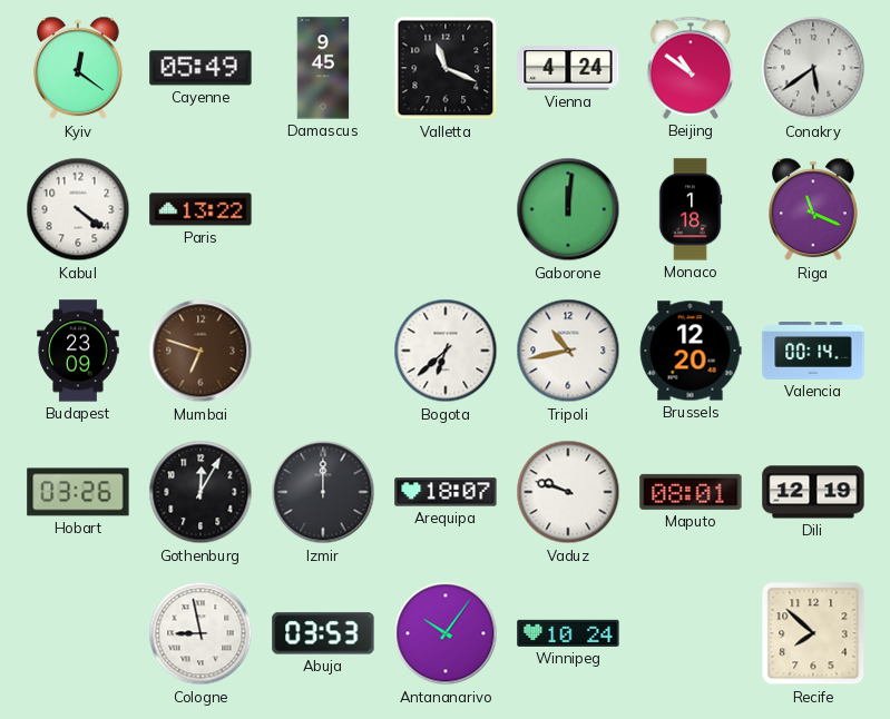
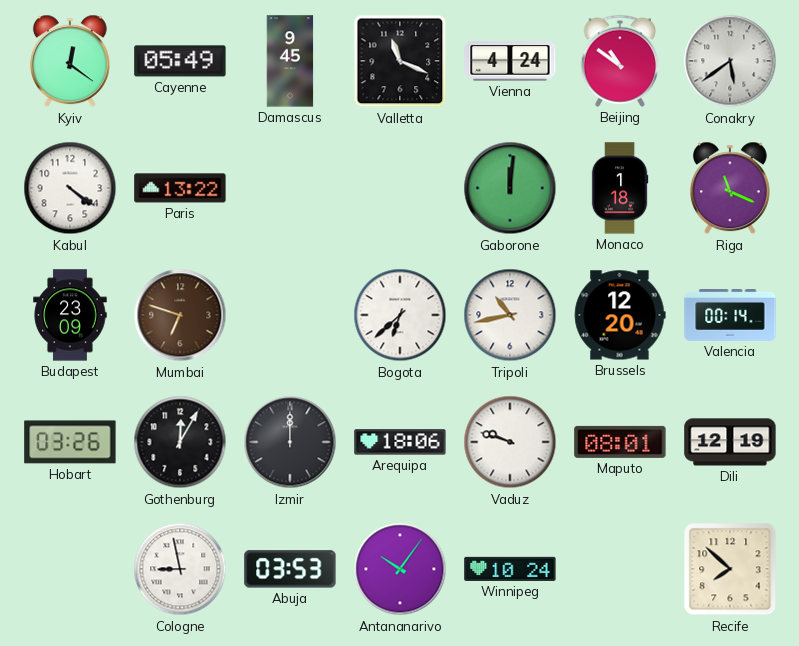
Arequipa: 18:07 -> 18:06 (400, 442)
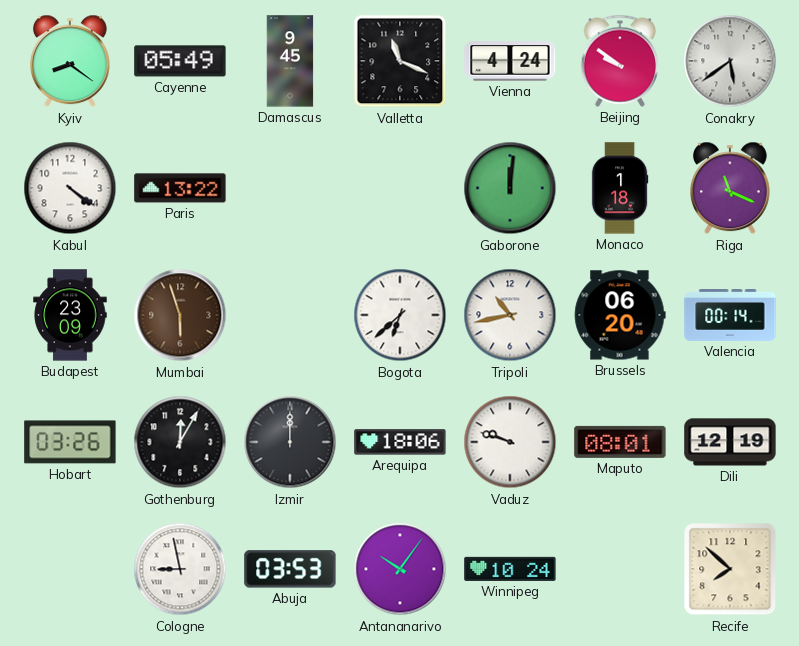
Kyiv: 12:21 -> 8:21 (71, 61)
Beijing: 10:51 -> 9:51 (620, 61)
Mumbai: 6:48 -> 5:57 (180, 315)
Brussels: 12:20 -> 06:20 (620, 315)
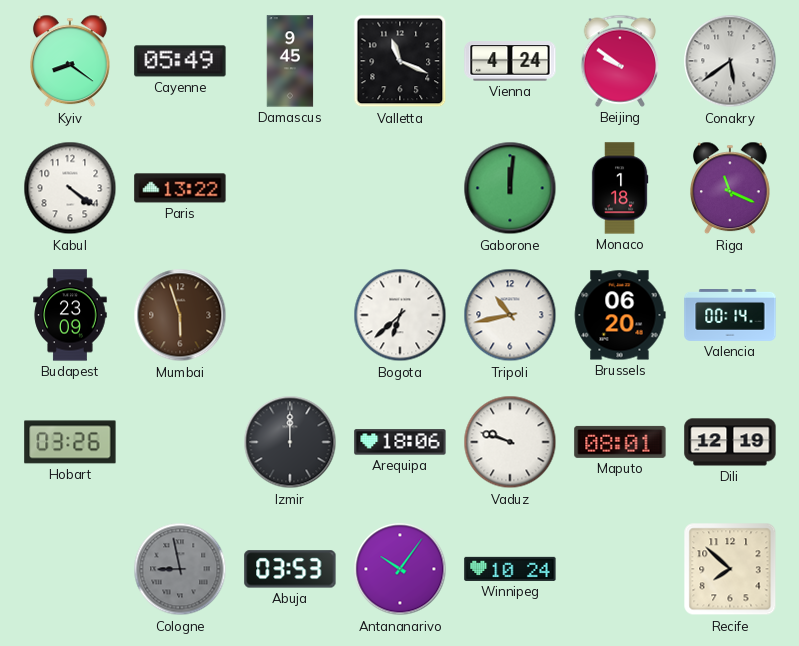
Gothenburg: 12:05 -> none (180, 442)
Cologne dial: white -> grey (180, 569)
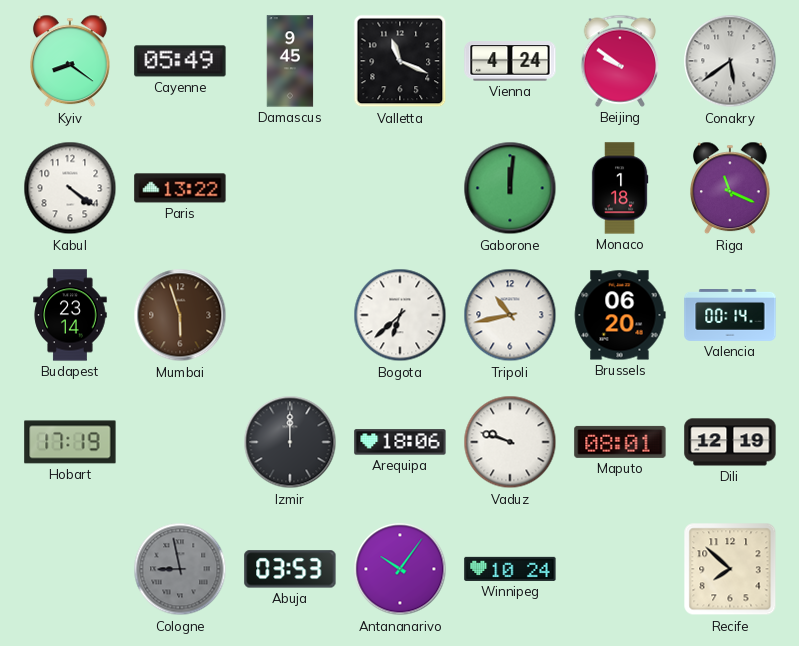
Budapest: 23:09 -> 23:14 (70, 315)
Hobart: 03:26 -> 17:19 (70, 442)
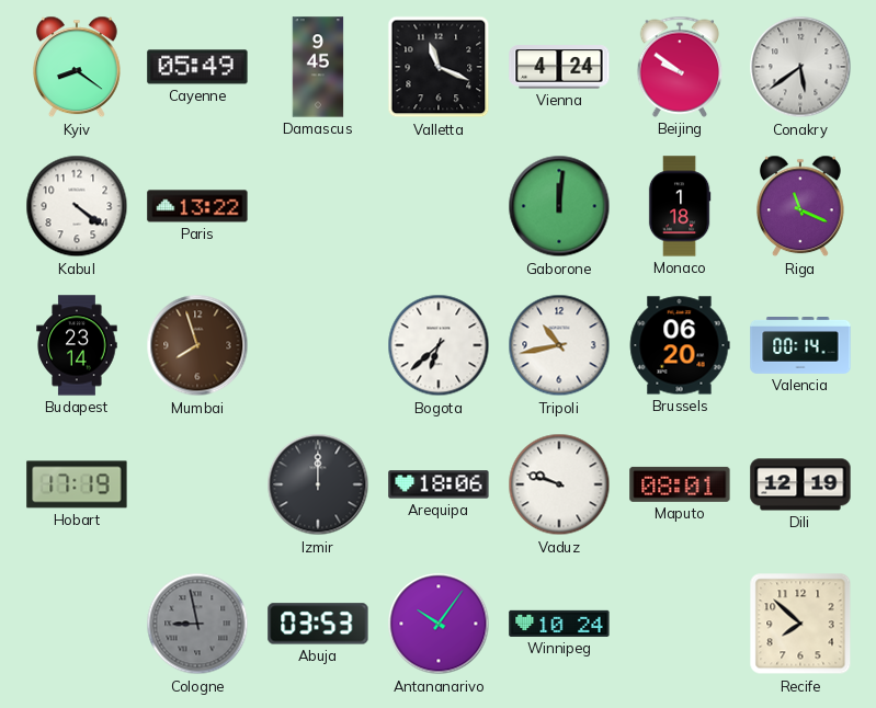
Mumbai: 5:57 -> 7:57 (197, 345)
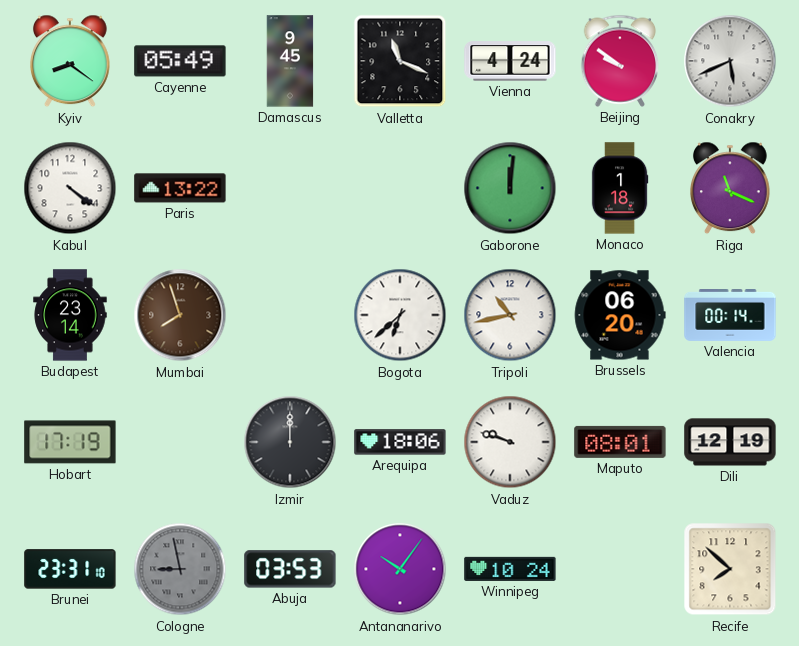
Conakry: 5:39 -> 5:41 (730, 61)
Brunei: none -> 23:31 (70, 569)
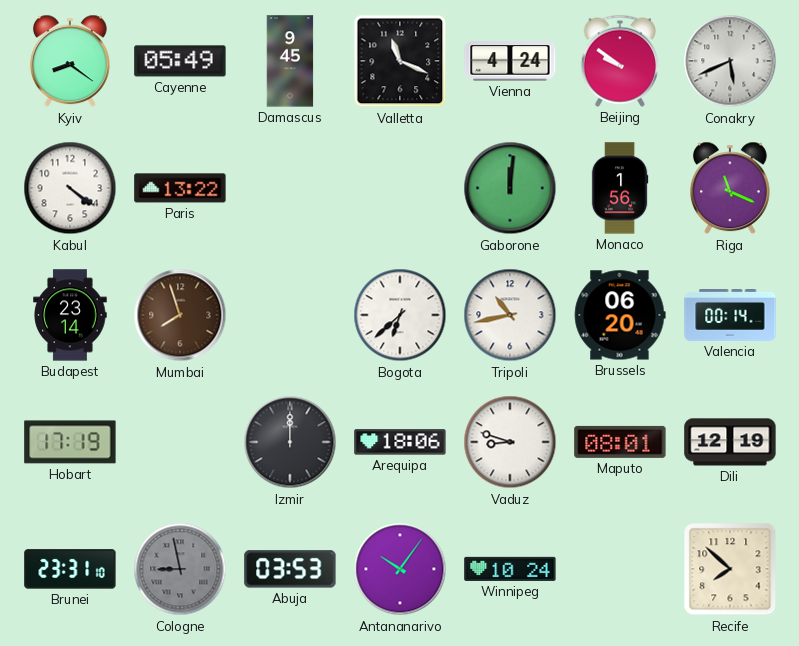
Monaco: 1:18 -> 1:56 (620, 188)
Vaduz: 9:48 -> 8:48 (510, 442)
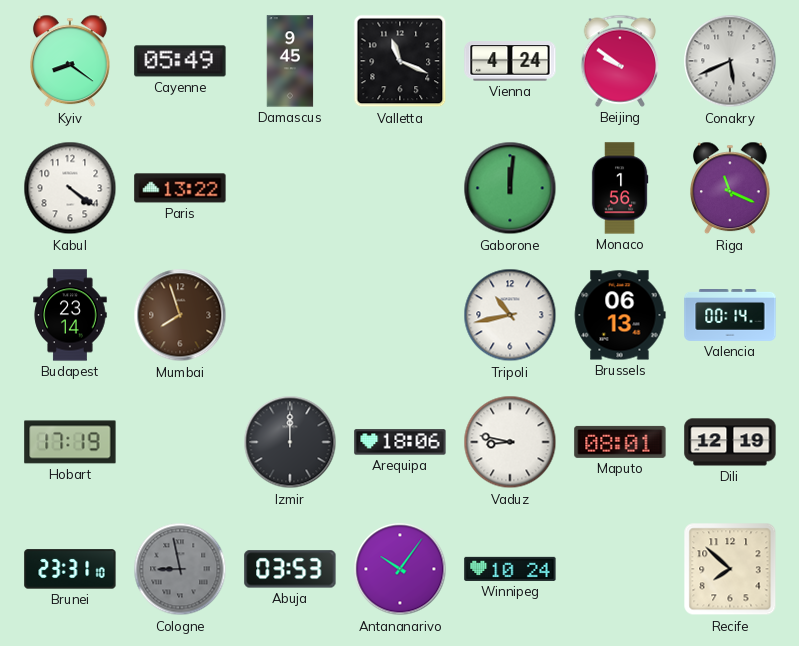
Bogota: 6:38 -> none (400, 315)
Brussels: 06:20 -> 06:13 (620, 315)
Vaduz: 8:48 -> 8:47 (510, 442)
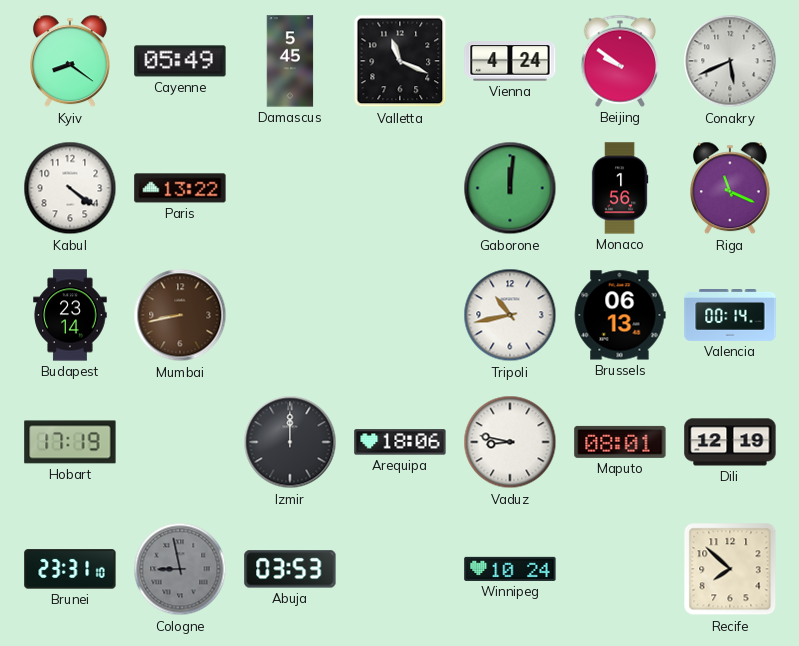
Damascus: 9:45 -> 5:45 (290, 61)
Mumbai: 7:57 -> 8:43 (180, 315)
Antananarivo: 10:06 -> none (400, 569)
